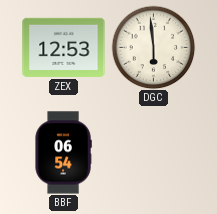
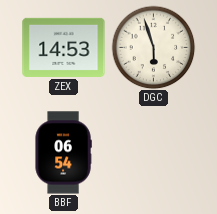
ZEX: 12:53 -> 14:53 (64, 47)
DGC: 5:59 -> 5:57 (153, 47)
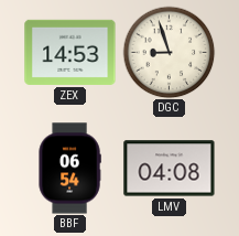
DGC: 5:57 -> 8:57 (169, 52)
LMV: none -> 04:08 (170, 169)
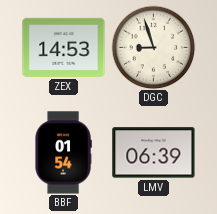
BBF: 06:54 -> 01:54 (63, 153)
LMV: 04:08 -> 06:39 (154, 153)
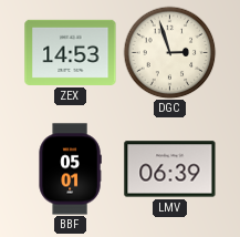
DGC: 8:57 -> 2:57 (169, 52)
BBF: 01:54 -> 05:01 (70, 169)
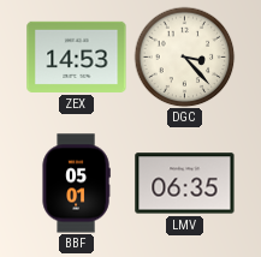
DGC: 2:57 -> 3:23 (184, 56)
LMV: 06:39 -> 06:35 (185, 184)
